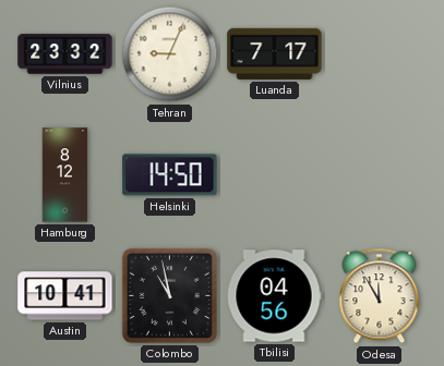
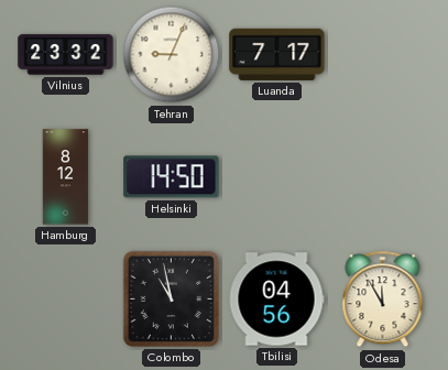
Austin: 10:41 -> none (65, 296)
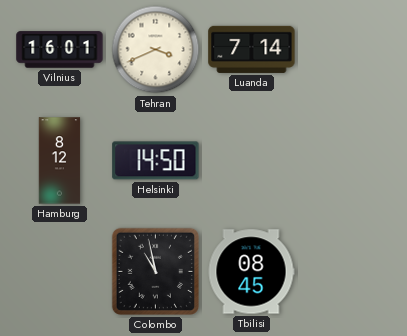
Vilnius: 23:32 -> 16:01 (60, 50)
Tehran: 9:04 -> 3:41 (156, 50)
Luanda: 7:17 -> 7:14 (252, 49)
Tbilisi: 04:56 -> 08:45 (251, 272)
Odesa: 11:55 -> none (383, 300)
